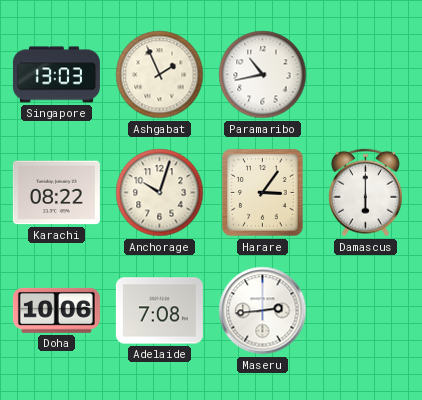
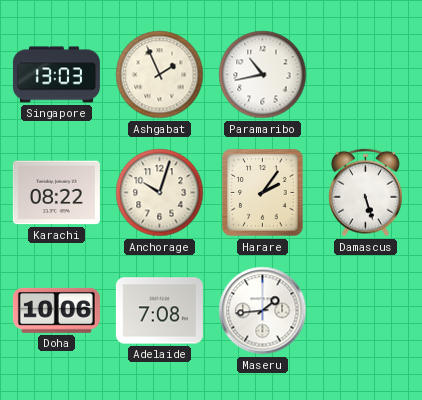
Harare: 3:06 -> 2:06 (263, 193)
Damascus: 6:00 -> 5:27 (365, 193)
Maseru: 2:44 -> 1:44 (263, 311)
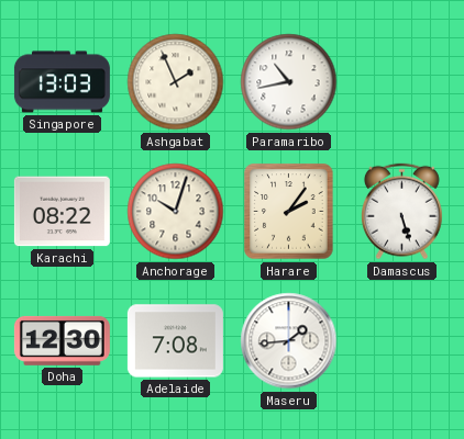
Doha: 10:06 -> 12:30 (62, 340)
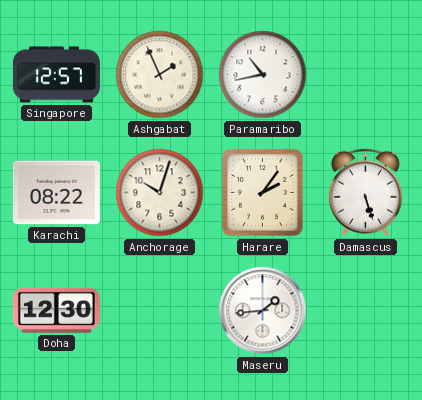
Singapore: 13:03 -> 12:57 (56, 75)
Adelaide: 7:08 -> none (175, 341)
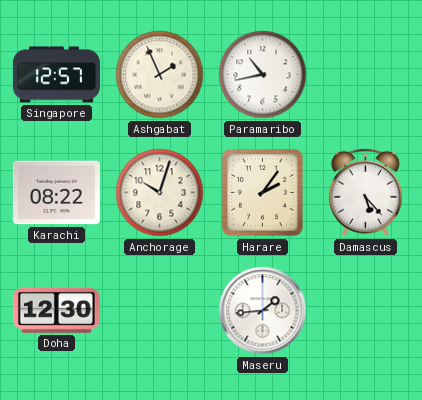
Damascus: 5:27 -> 5:23 (365, 193)
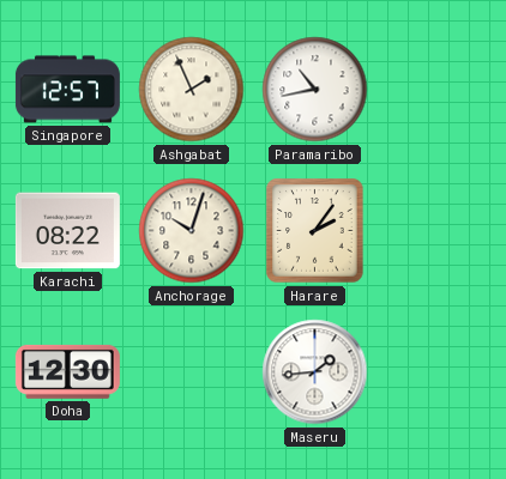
Damascus: 5:23 -> none (365, 193)
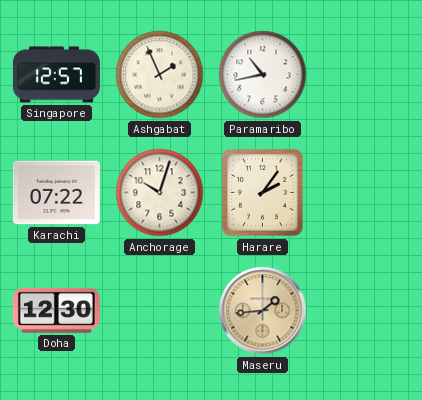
Karachi: 08:22 -> 07:22 (56, 193)
Maseru dial: white -> champagne (263, 311)
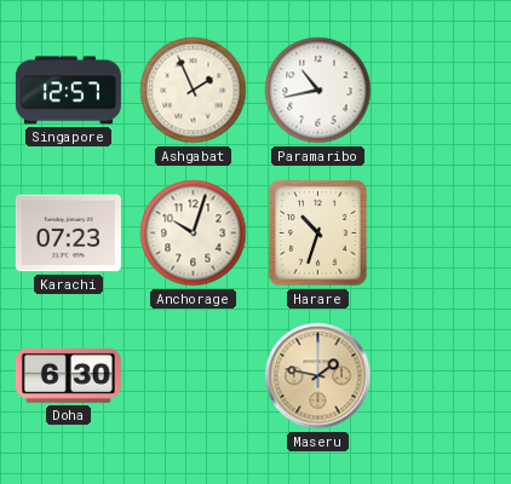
Karachi: 07:22 -> 07:23 (68, 234)
Harare: 2:06 -> 10:33 (318, 234)
Doha: 12:30 -> 6:30 (68, 375)
Maseru: 1:44 -> 1:47 (318, 376)
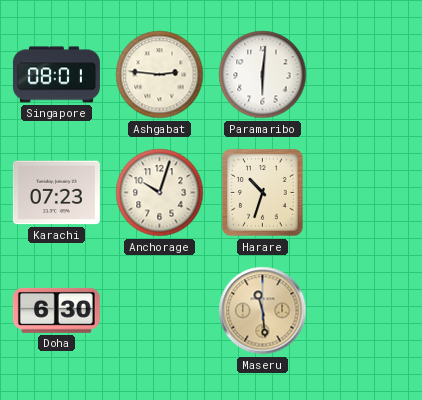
Singapore: 12:57 -> 08:01 (56, 75)
Ashgabat: 1:56 -> 2:46 (160, 75)
Paramaribo: 10:43 -> 6:01 (263, 75)
Maseru: 1:47 -> 11:29 (263, 311)
